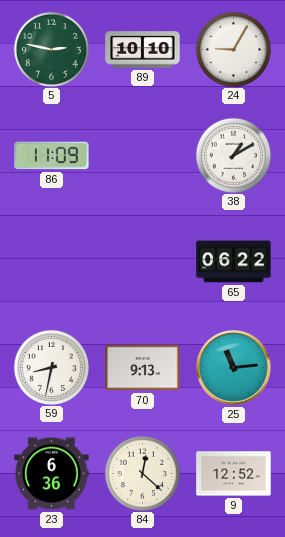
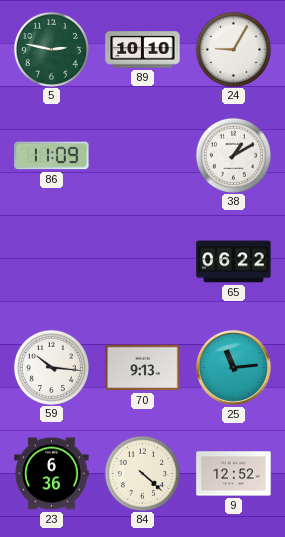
59: 8:32 -> 10:16 (51, 367)
84: 12:22 -> 4:22 (142, 473)
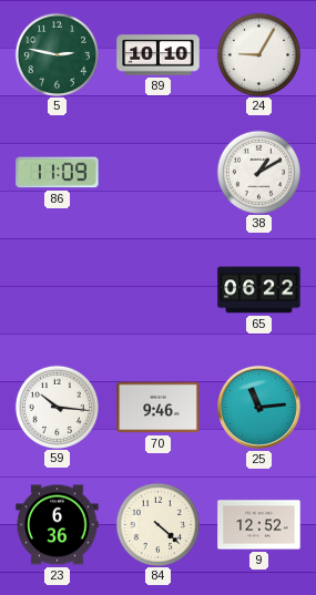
70: 9:13 -> 9:46 (159, 408)
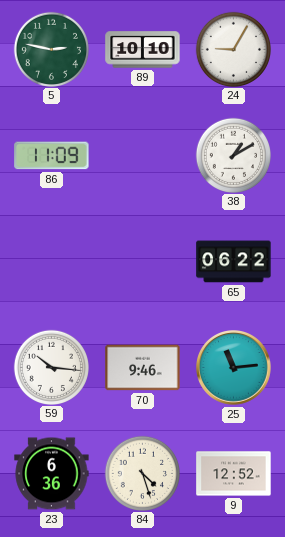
84: 4:22 -> 4:27 (142, 473)
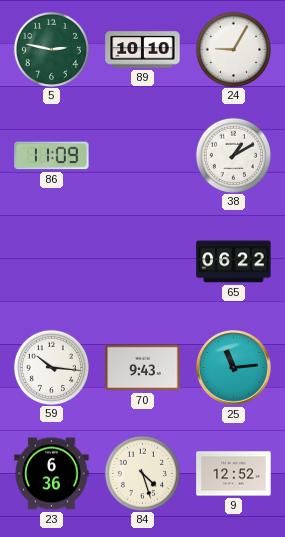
70: 9:46 -> 9:43 (143, 368)
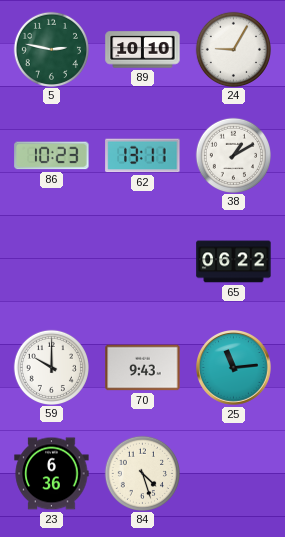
86: 11:09 -> 10:23 (52, 156)
62: none -> 13:11 (143, 156)
59: 10:16 -> 10:00 (51, 367)
9: 12:52 -> none (234, 474)
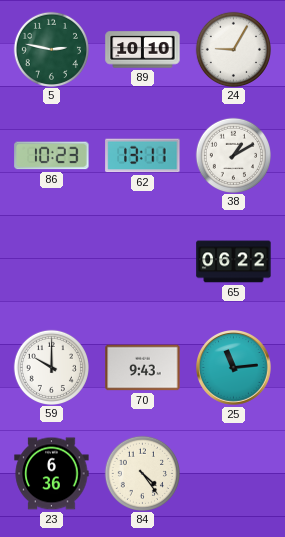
84: 4:27 -> 4:24 (142, 473)
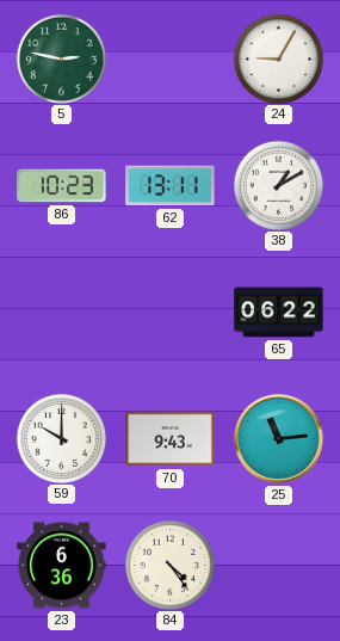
89: 10:10 -> none (143, 50)
